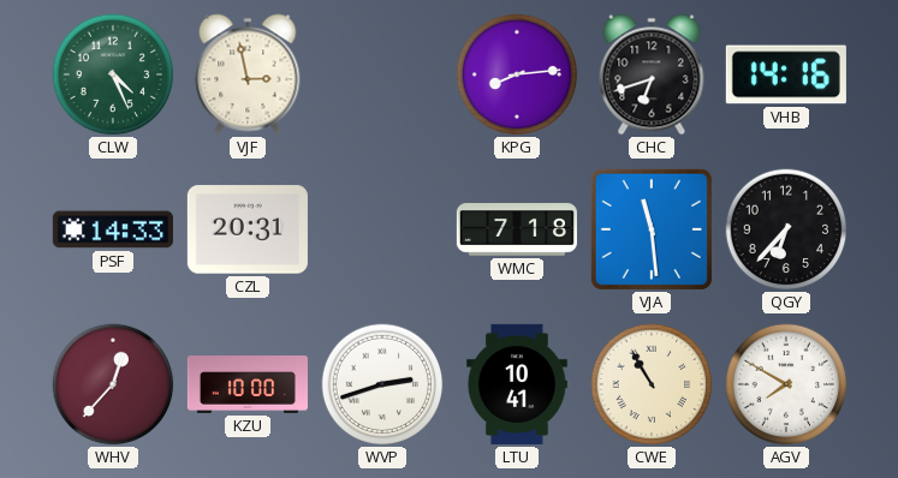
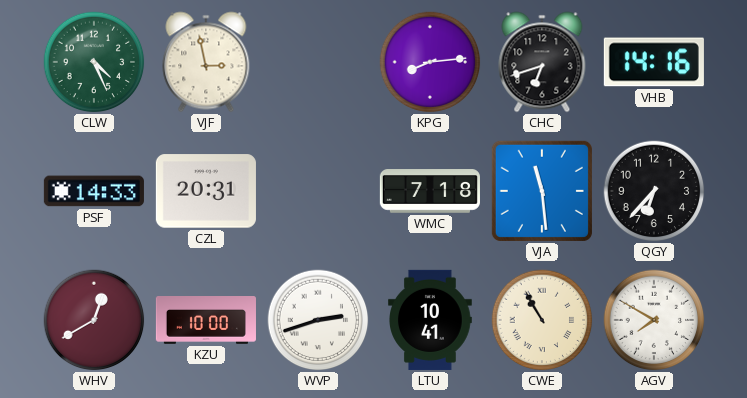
WHV: 12:37 -> 12:40 (94, 320)
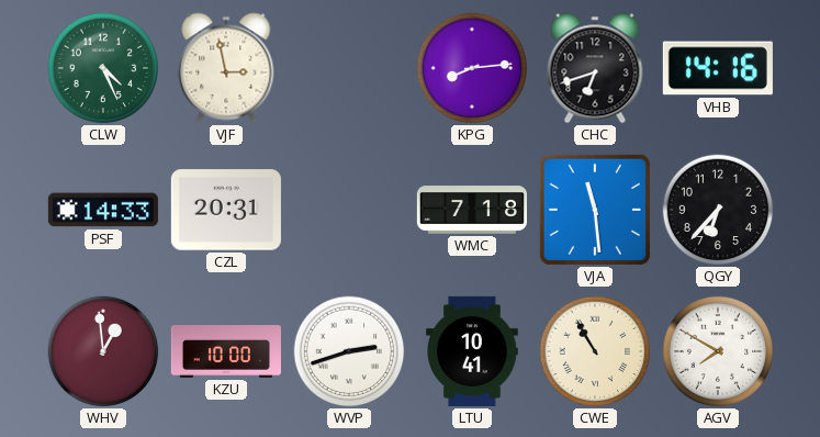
WHV: 12:40 -> 12:59 (103, 351)
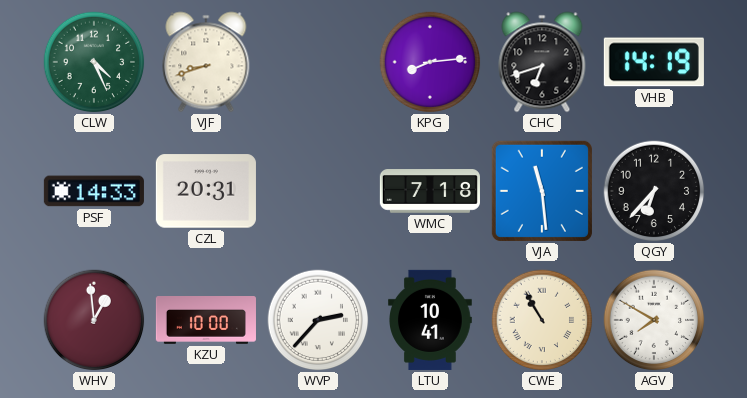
VJF: 2:58 -> 8:42 (206, 62)
VHB: 14:16 -> 14:19 (654, 62)
WVP: 2:42 -> 2:37 (318, 320)
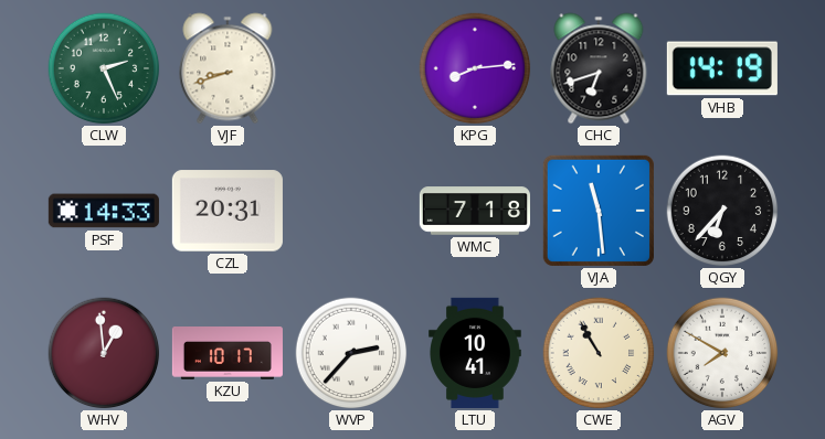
CLW: 4:26 -> 2:26 (104, 68)
KZU: 10:00 -> 10:17 (228, 354)
